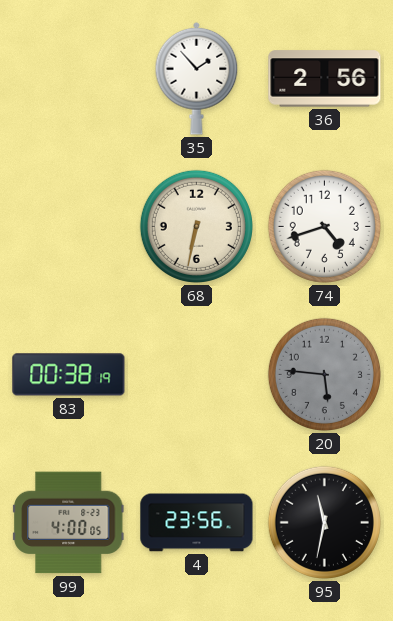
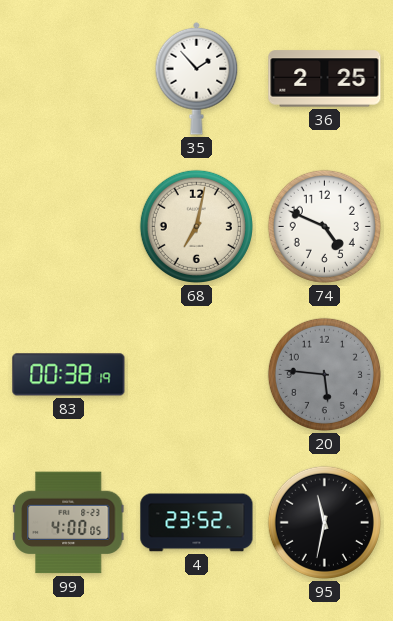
36: 2:56 -> 2:25 (325, 79)
68: 6:32 -> 7:02 (196, 226)
74: 4:42 -> 4:49 (324, 226)
4: 23:56 -> 23:52 (197, 523)
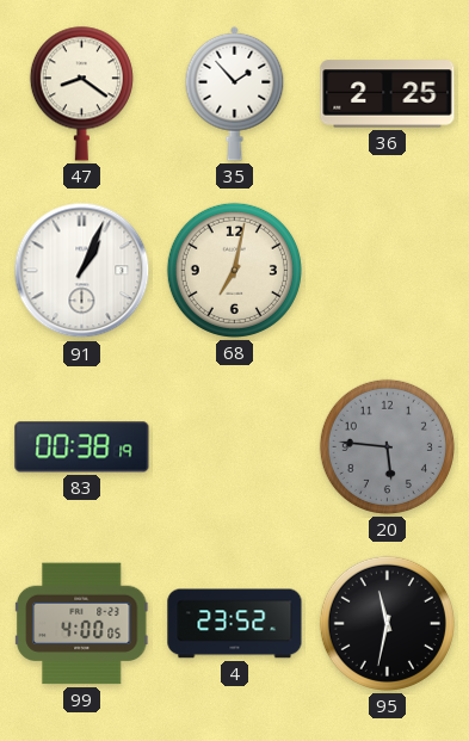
47: none -> 8:21 (81, 93)
91: none -> 1:04 (82, 271)
74: 4:49 -> none (324, 226)
